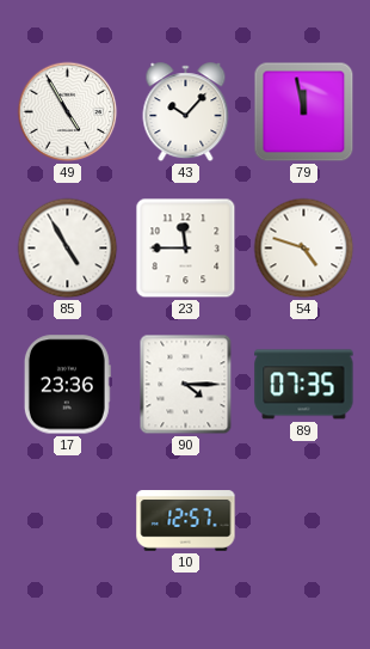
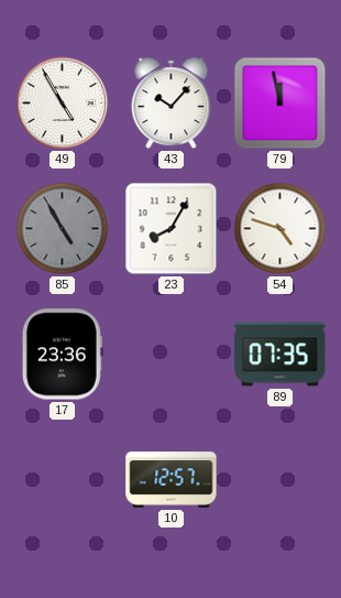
85 dial: white -> grey (63, 229)
23: 11:45 -> 8:05 (172, 229)
90: 4:15 -> none (186, 385)
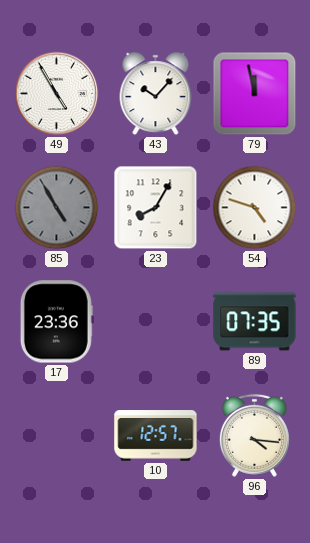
96: none -> 4:16 (254, 435)
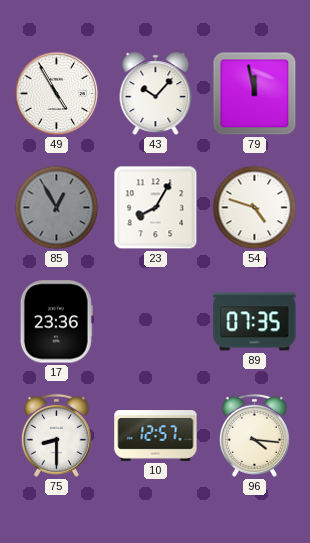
85: 4:55 -> 12:55 (57, 208)
75: none -> 8:30 (56, 435)
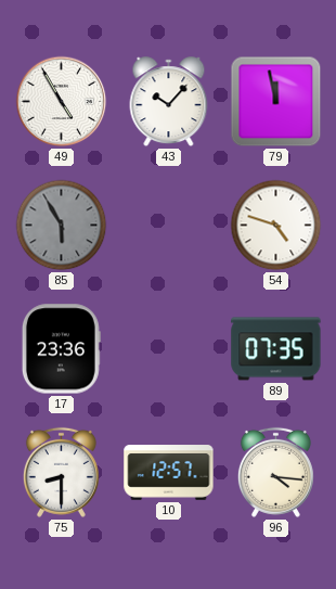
85: 12:55 -> 5:55 (62, 226)
23: 8:05 -> none (156, 208)
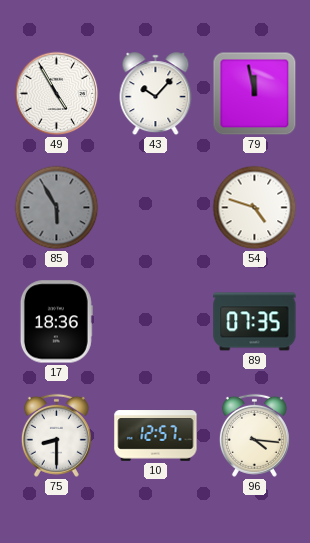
17: 23:36 -> 18:36 (56, 322)
